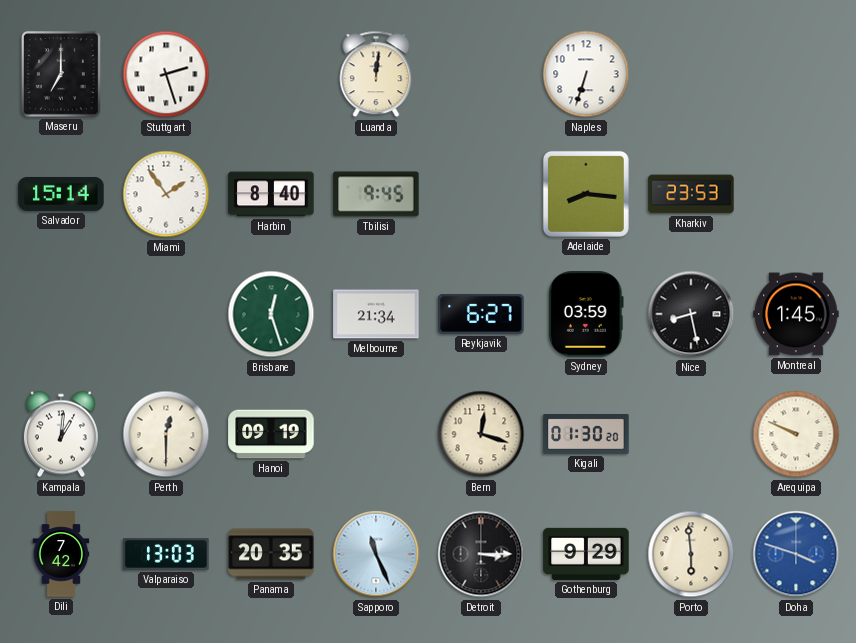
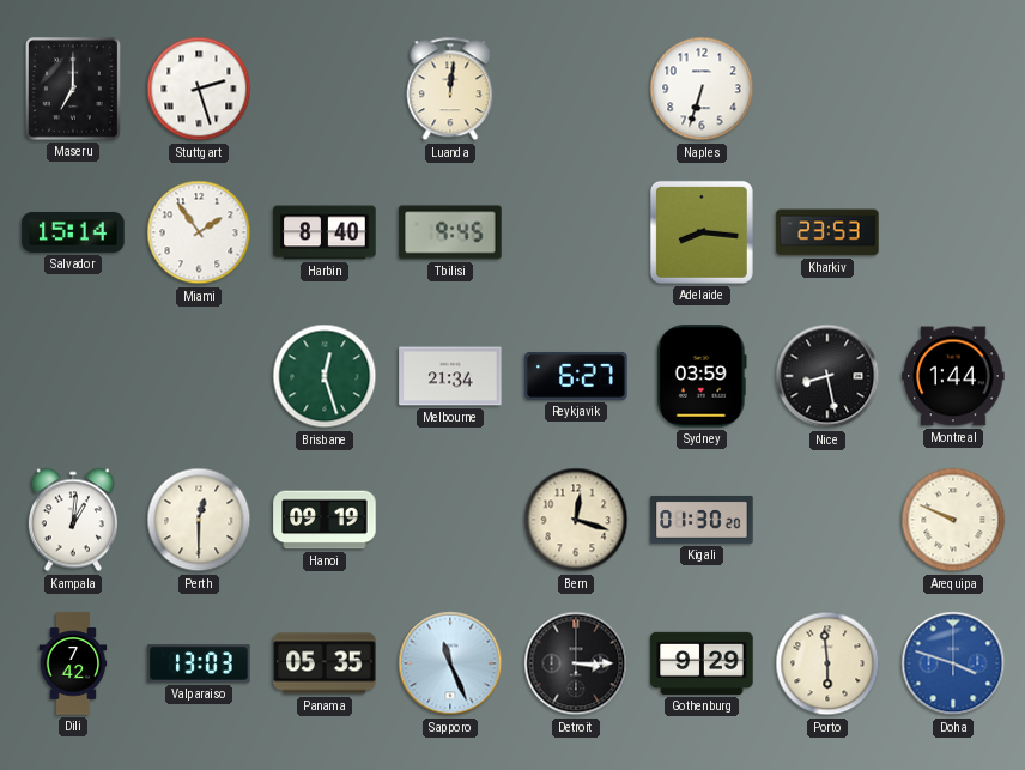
Montreal: 1:45 -> 1:44 (953, 376)
Panama: 20:35 -> 05:35 (325, 663)
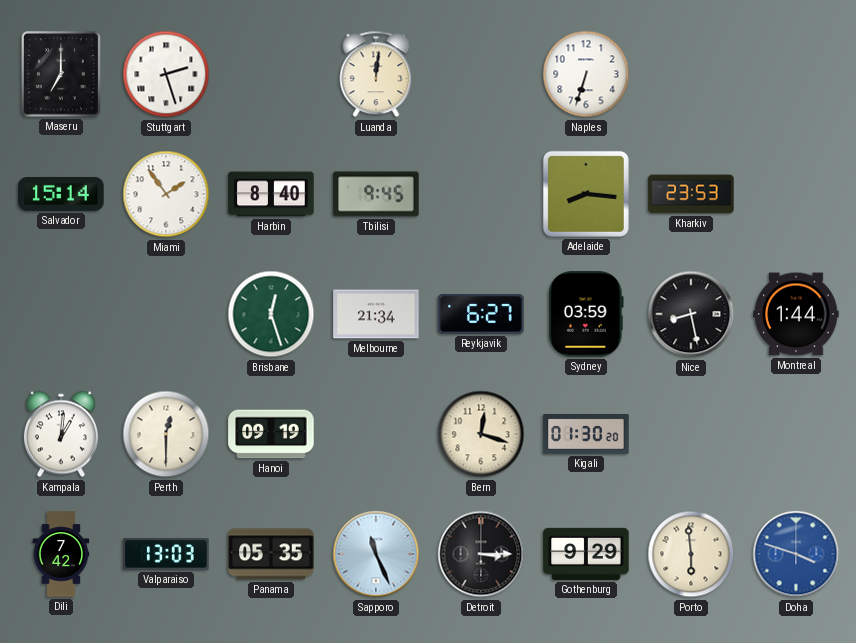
Arequipa: 9:49 -> none (953, 520)
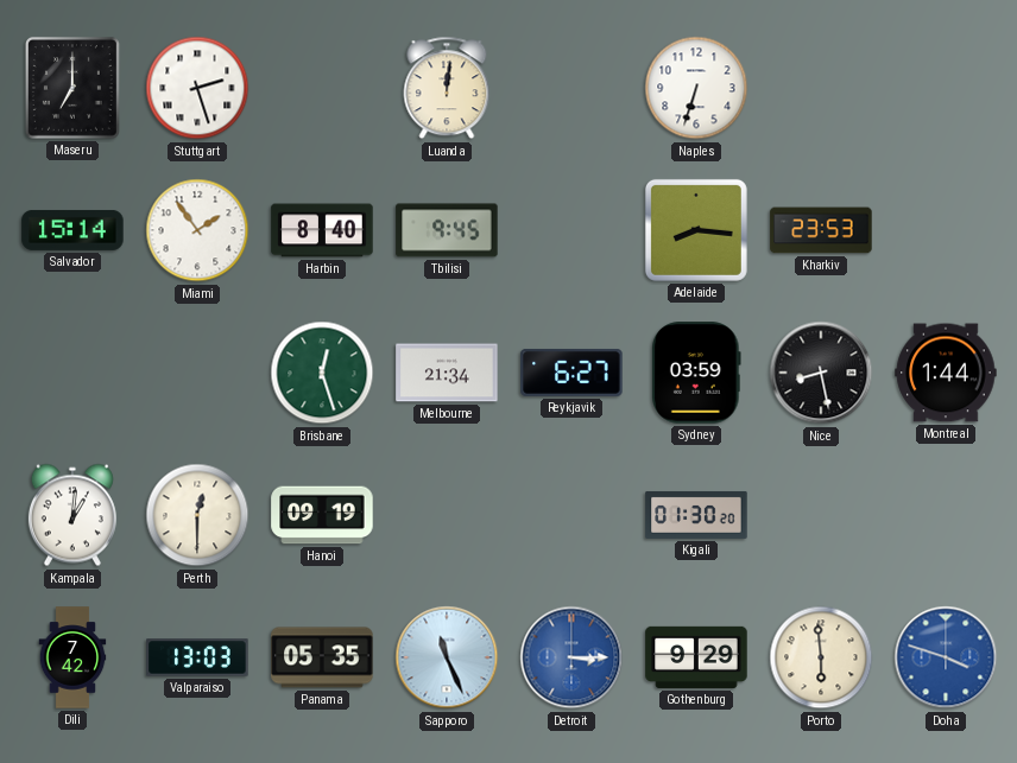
Bern: 12:18 -> none (481, 434)
Detroit dial: black -> blue (571, 657)
